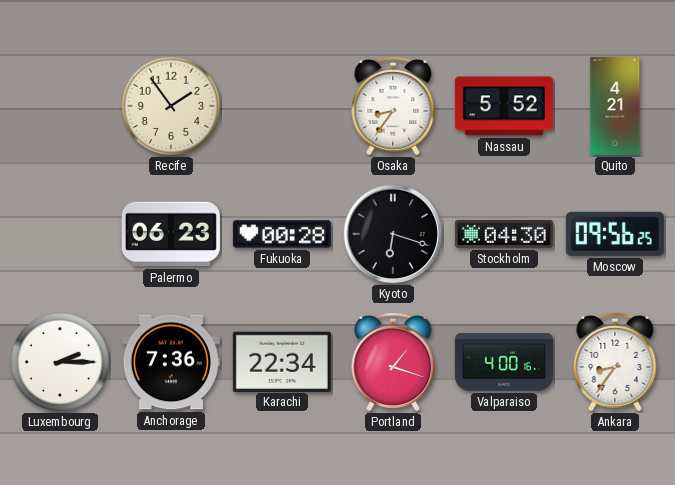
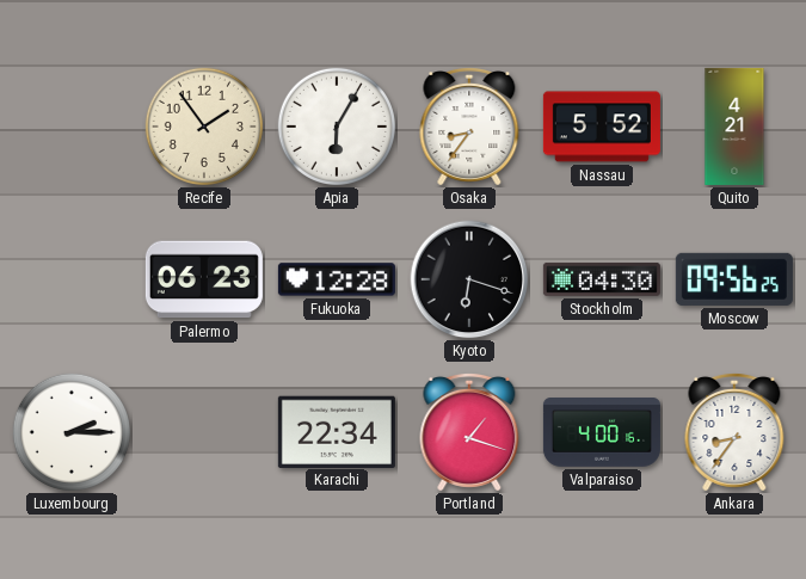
Apia: none -> 6:05 (337, 127)
Fukuoka: 00:28 -> 12:28 (337, 279)
Anchorage: 7:36 -> none (171, 362)
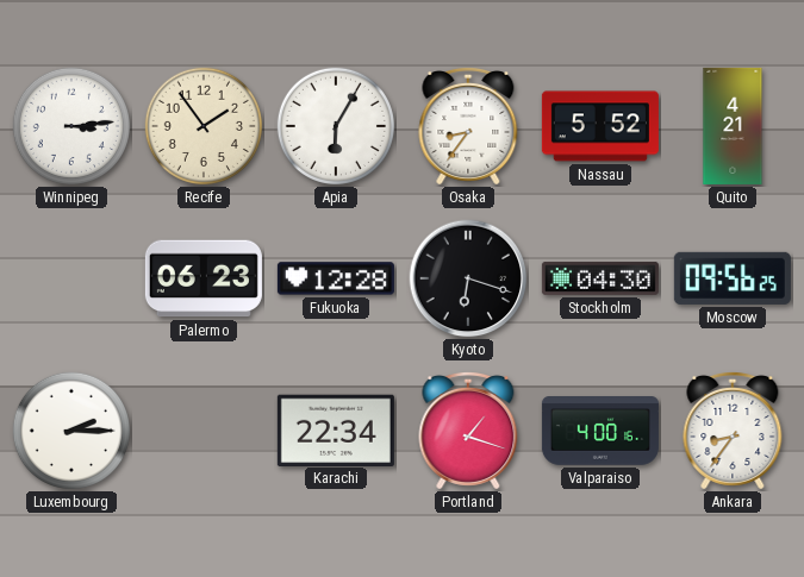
Winnipeg: none -> 3:14 (71, 126)
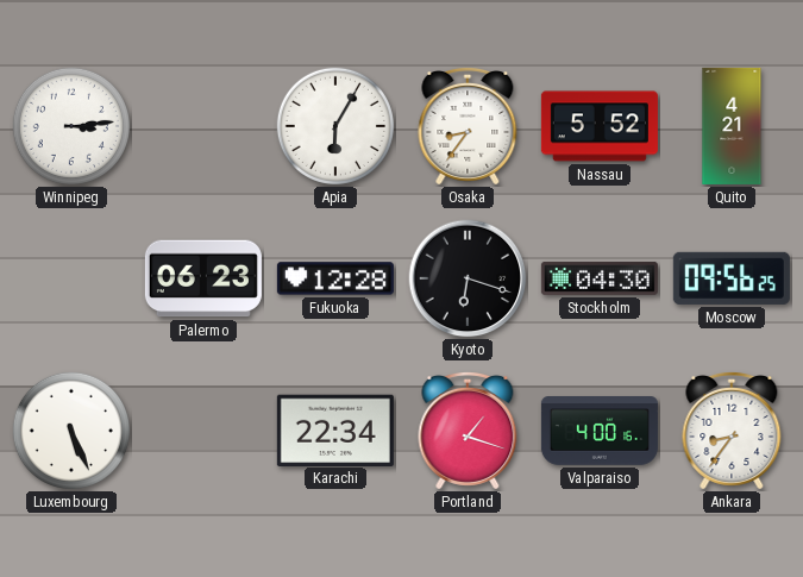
Recife: 1:54 -> none (204, 126)
Luxembourg: 2:15 -> 5:26 (71, 431)
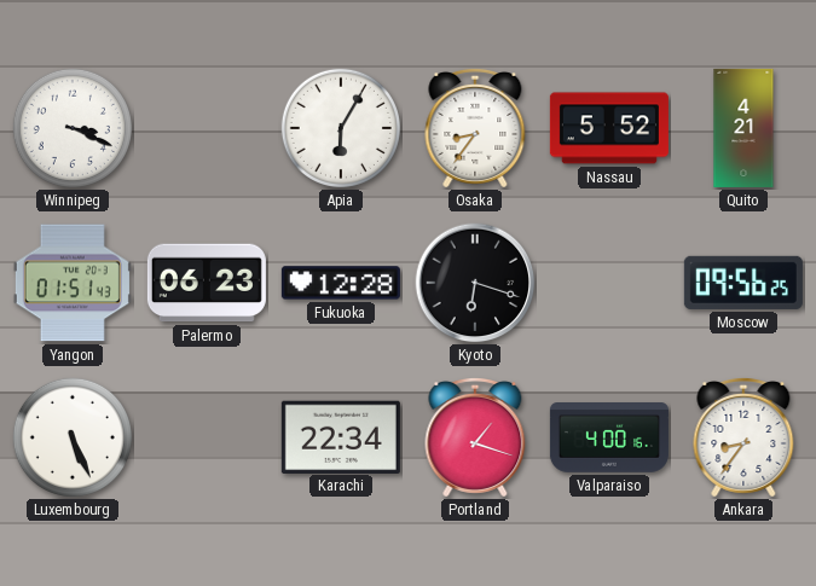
Winnipeg: 3:14 -> 3:19 (73, 128)
Yangon: none -> 01:51 (73, 283)
Stockholm: 04:30 -> none (600, 278)
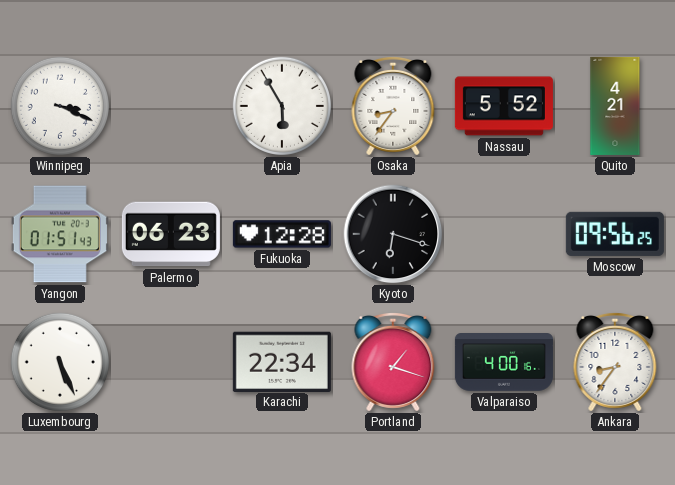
Apia: 6:05 -> 5:55 (282, 106)
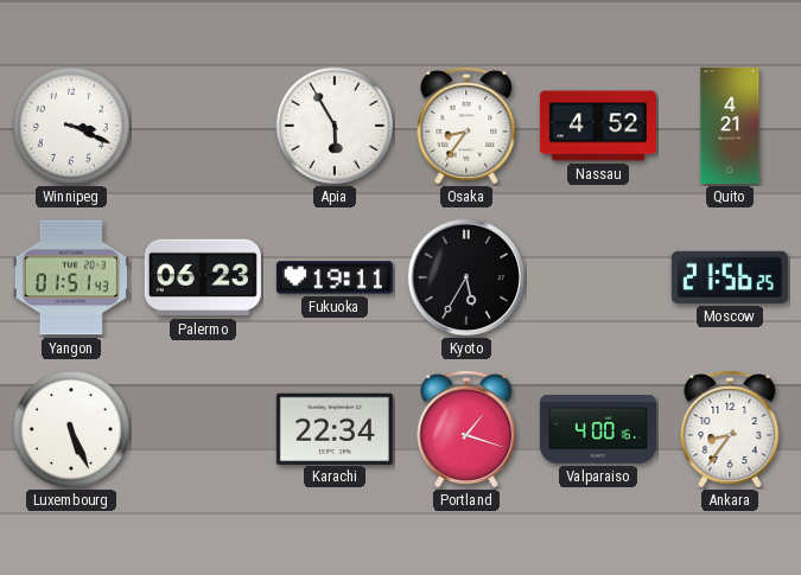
Nassau: 5:52 -> 4:52 (598, 126)
Fukuoka: 12:28 -> 19:11 (335, 277)
Kyoto: 6:18 -> 5:35 (466, 277)
Moscow: 09:56 -> 21:56 (730, 277)
